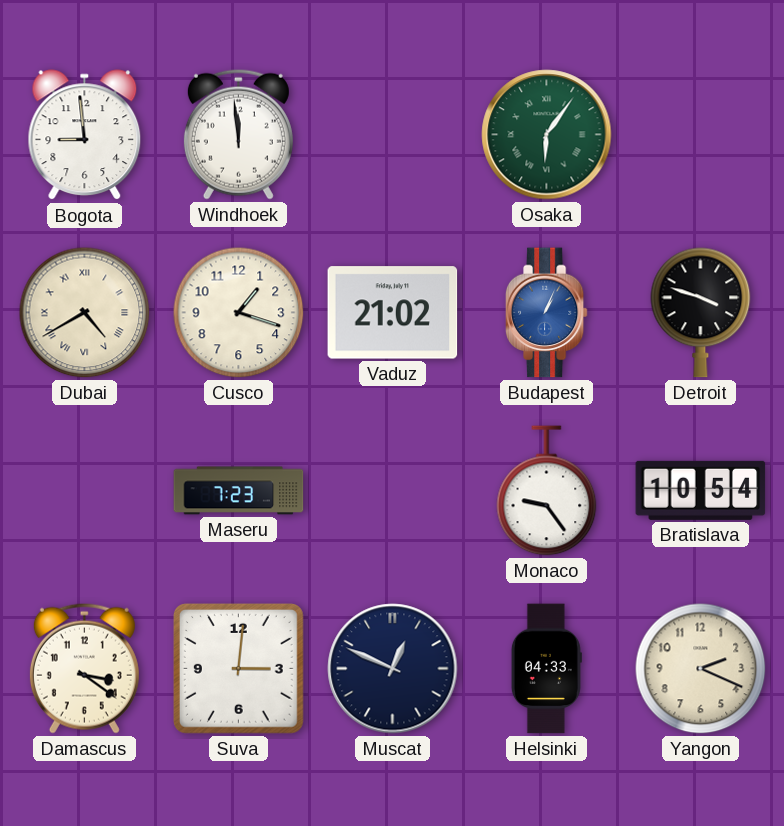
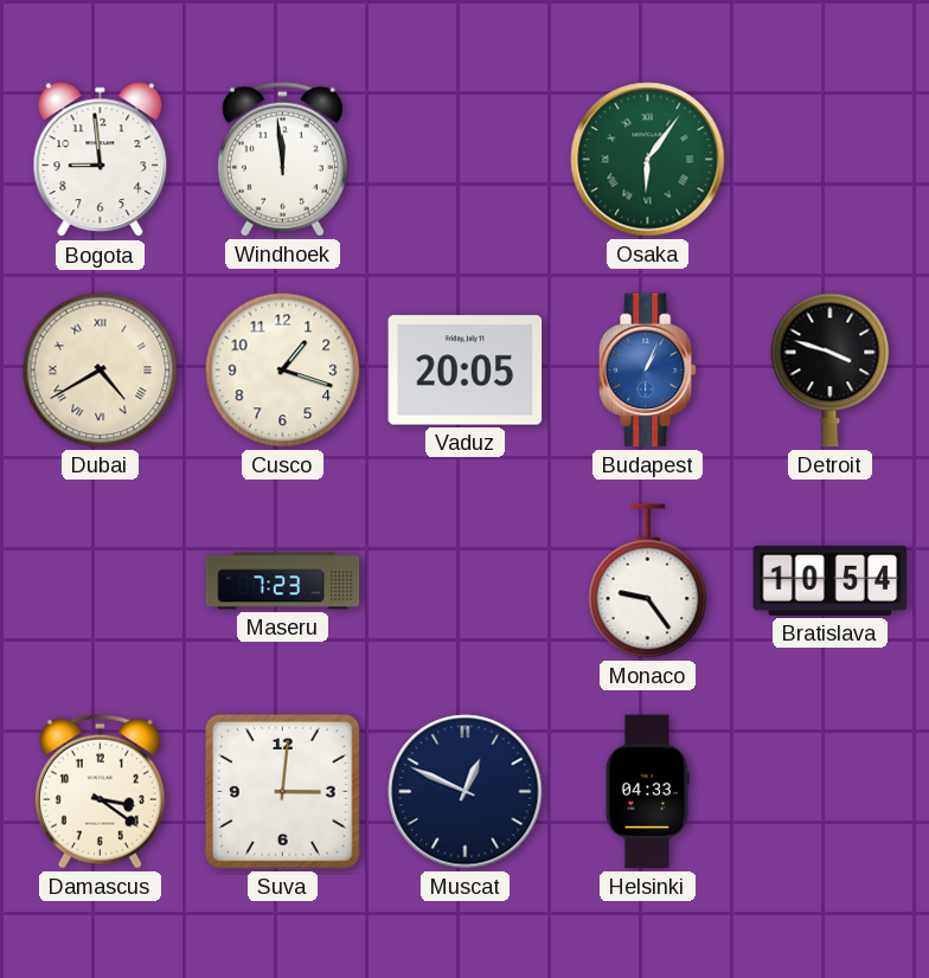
Vaduz: 21:02 -> 20:05 (466, 371)
Yangon: 2:19 -> none (701, 669)
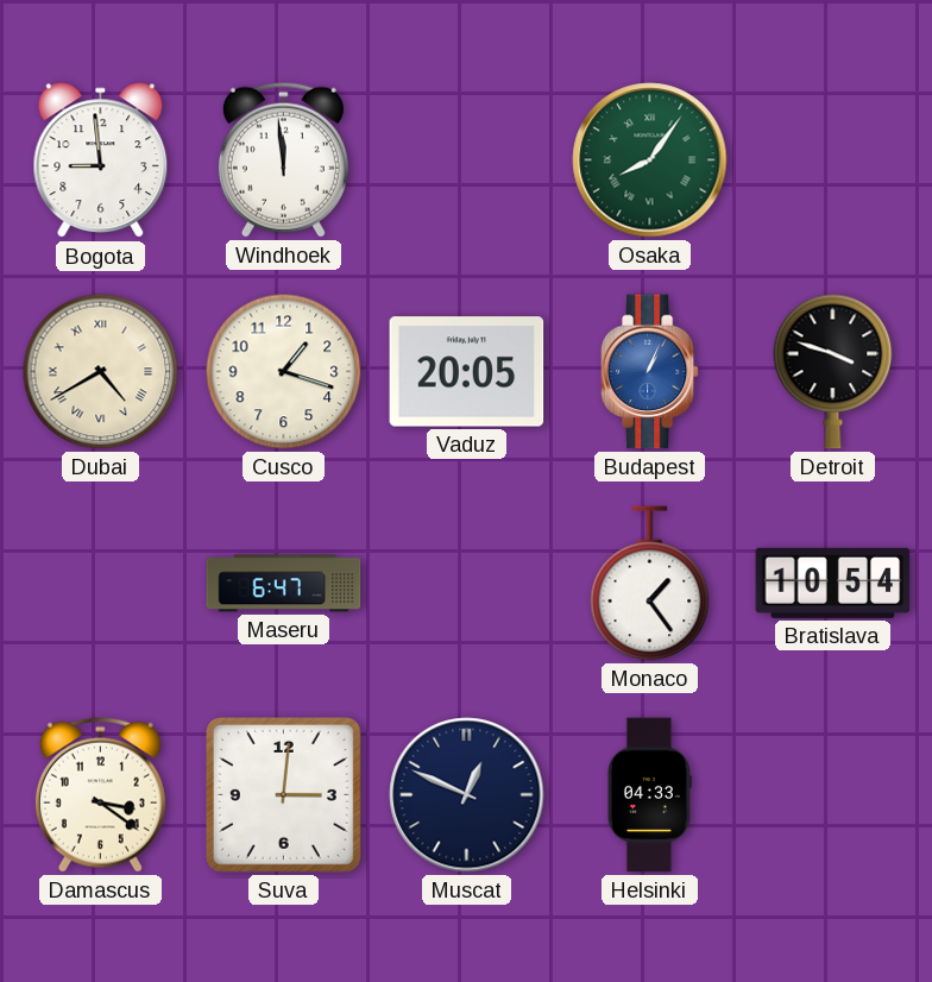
Osaka: 6:06 -> 8:06 (650, 160)
Maseru: 7:23 -> 6:47 (284, 584)
Monaco: 9:24 -> 1:24 (650, 584)
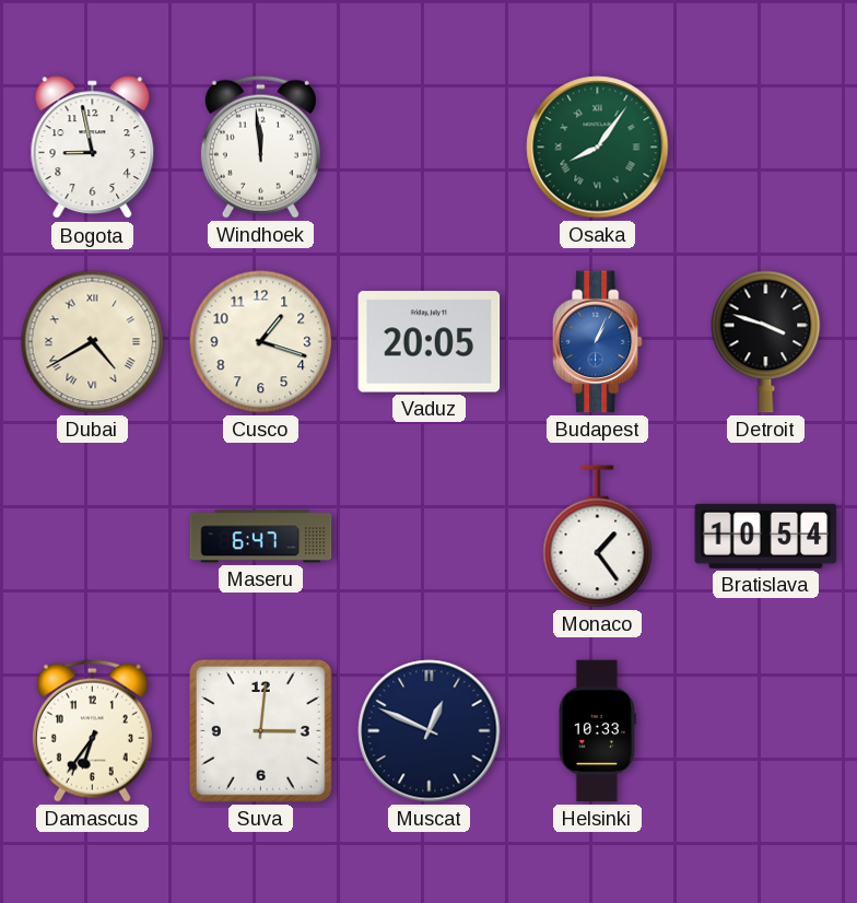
Bogota: 8:59 -> 8:58 (93, 148)
Damascus: 3:21 -> 6:36 (92, 730)
Helsinki: 04:33 -> 10:33 (597, 731)
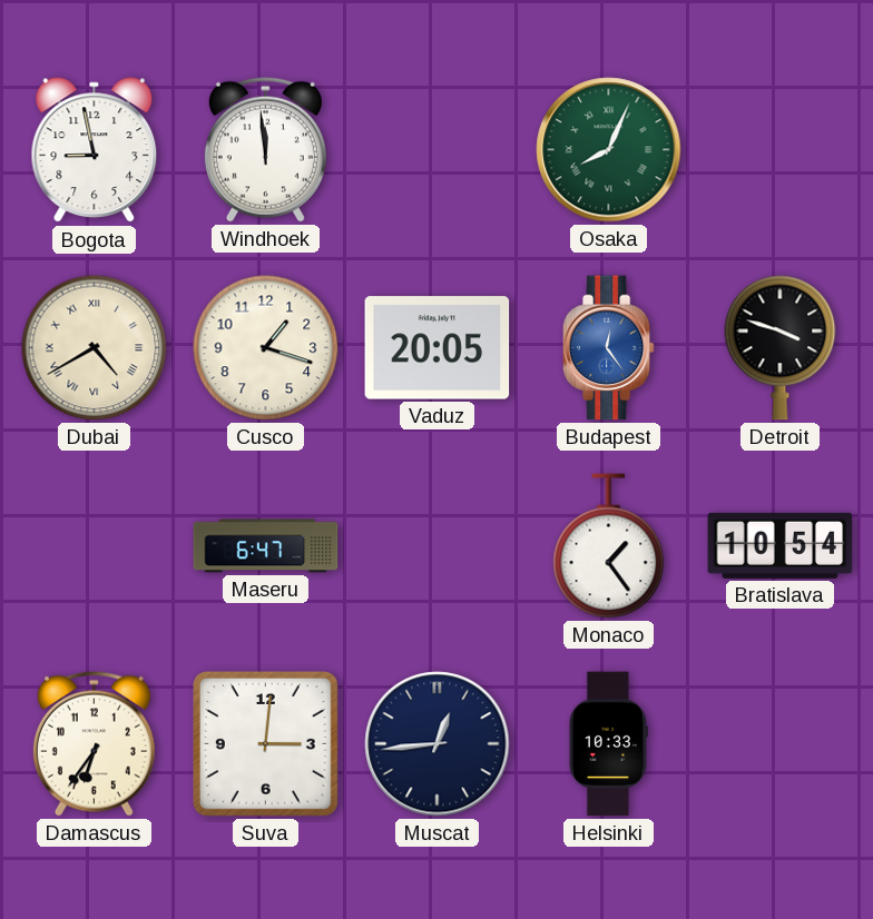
Osaka: 8:06 -> 8:04 (609, 150)
Budapest: 1:04 -> 12:24 (608, 348)
Muscat: 12:49 -> 12:44 (438, 744)
